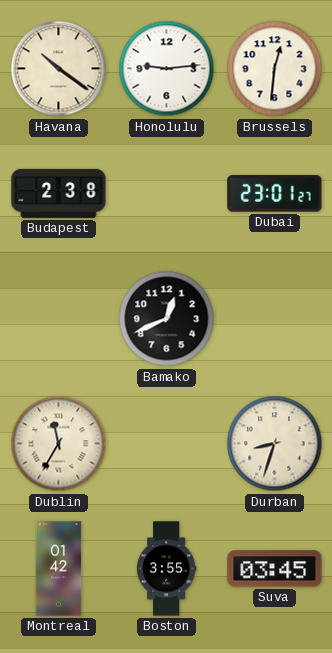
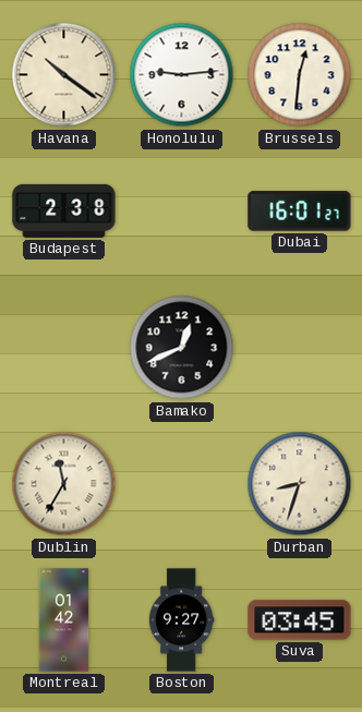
Dubai: 23:01 -> 16:01 (300, 212)
Boston: 3:55 -> 9:27 (181, 620)
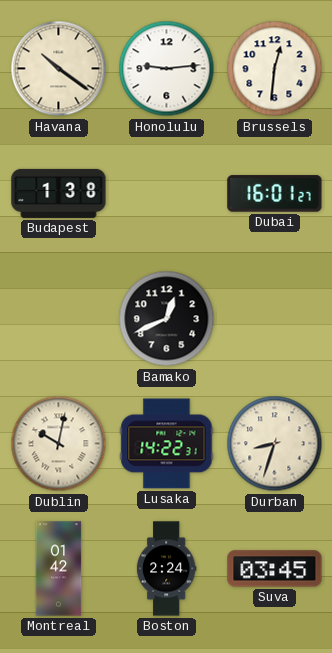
Budapest: 2:38 -> 1:38 (59, 193)
Dublin: 11:35 -> 10:02 (59, 444)
Lusaka: none -> 14:22 (167, 444)
Boston: 9:27 -> 2:24 (166, 569)
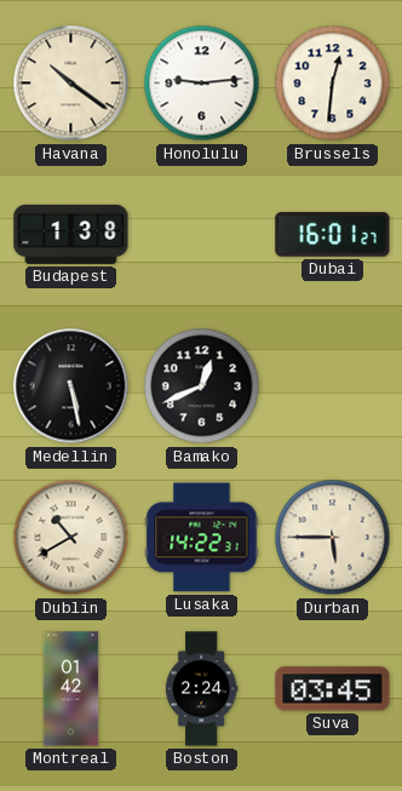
Medellin: none -> 5:28 (71, 386)
Dublin: 10:02 -> 10:40 (71, 538)
Durban: 8:33 -> 5:45 (333, 538)
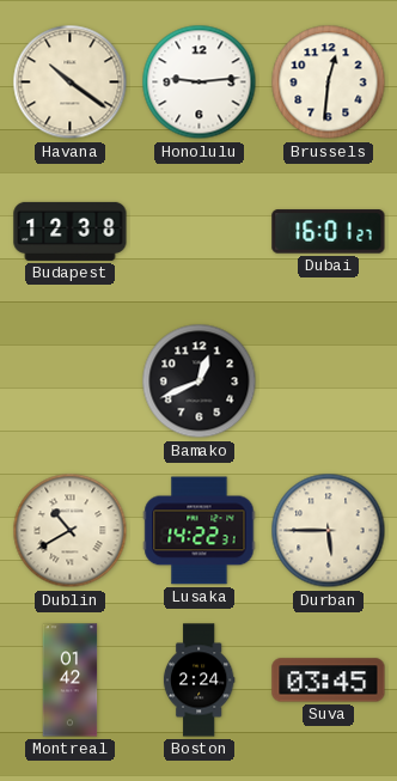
Budapest: 1:38 -> 12:38 (71, 231)
Medellin: 5:28 -> none (71, 386)
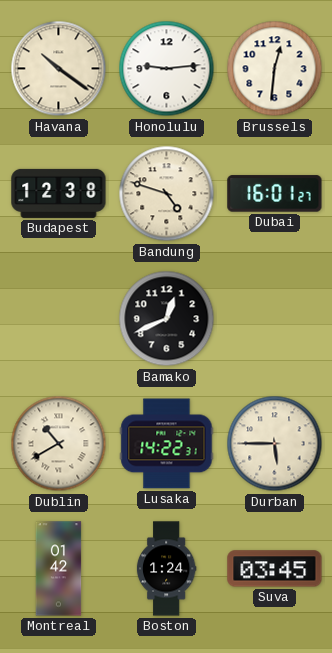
Bandung: none -> 4:48 (167, 194)
Boston: 2:24 -> 1:24 (166, 569)
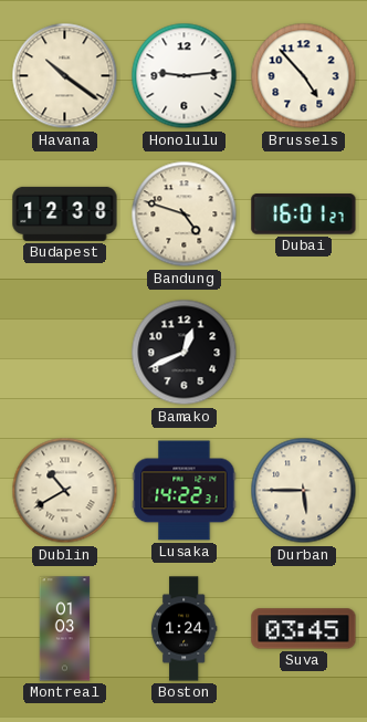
Brussels: 12:31 -> 4:53 (304, 76)
Montreal: 01:42 -> 01:03 (65, 629)
